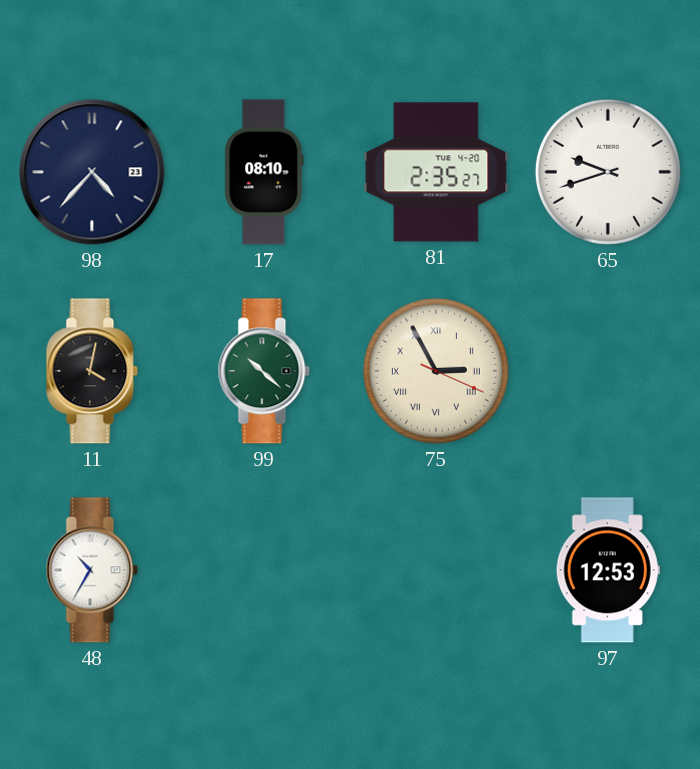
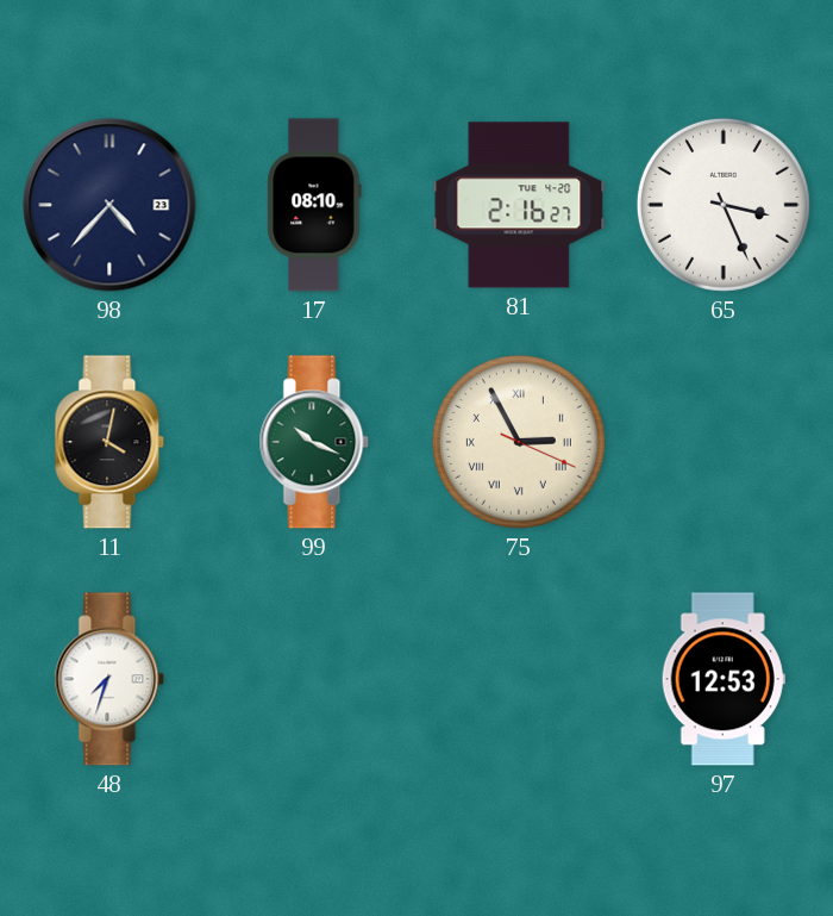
81: 2:35 -> 2:16 (519, 205)
65: 9:42 -> 3:26 (724, 205)
99: 10:22 -> 10:19 (314, 442)
48: 10:35 -> 7:33 (109, 679)
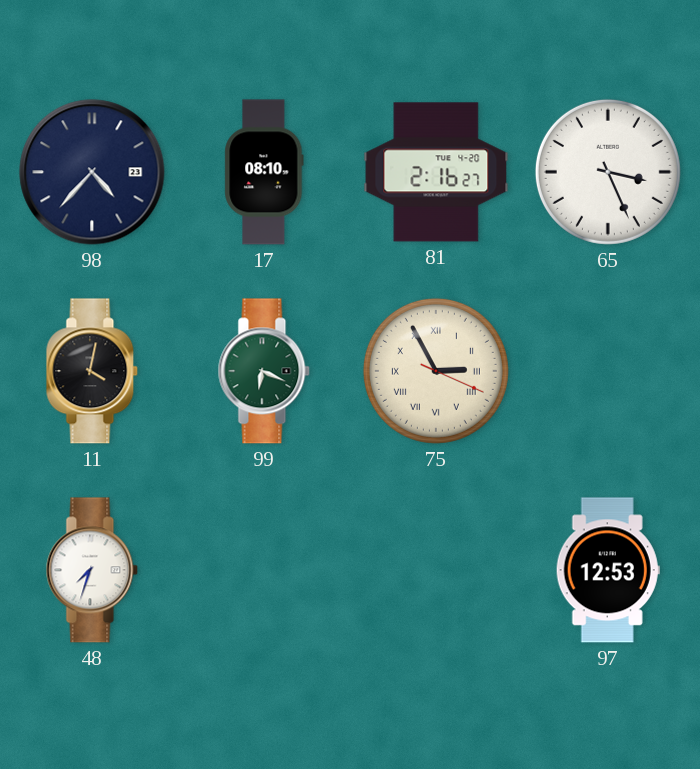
99: 10:19 -> 6:19 (264, 371)
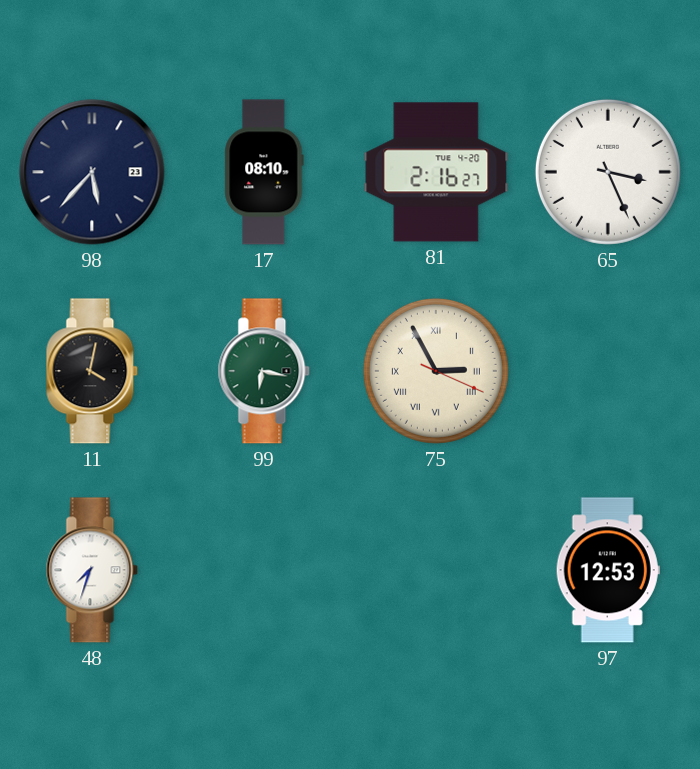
98: 4:37 -> 5:37 (92, 172)
99: 6:19 -> 6:17 (264, 371)
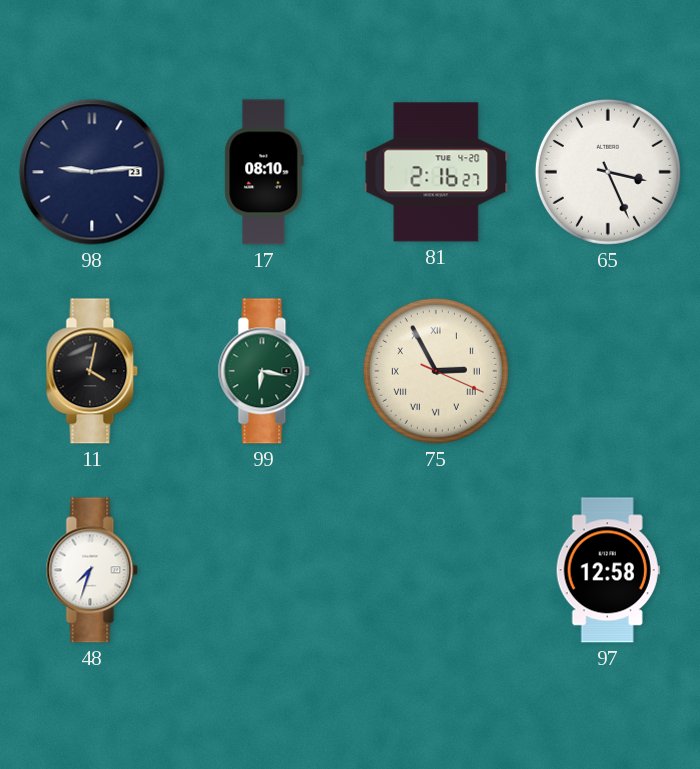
98: 5:37 -> 9:14 (92, 172)
97: 12:53 -> 12:58 (608, 570)
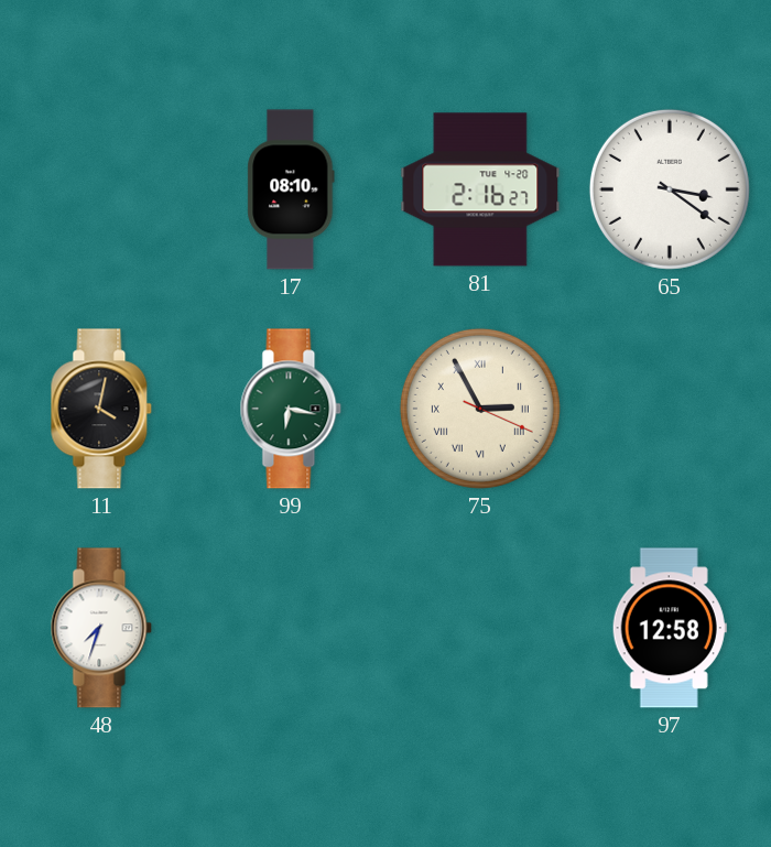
98: 9:14 -> none (92, 172)
65: 3:26 -> 3:21 (670, 189)
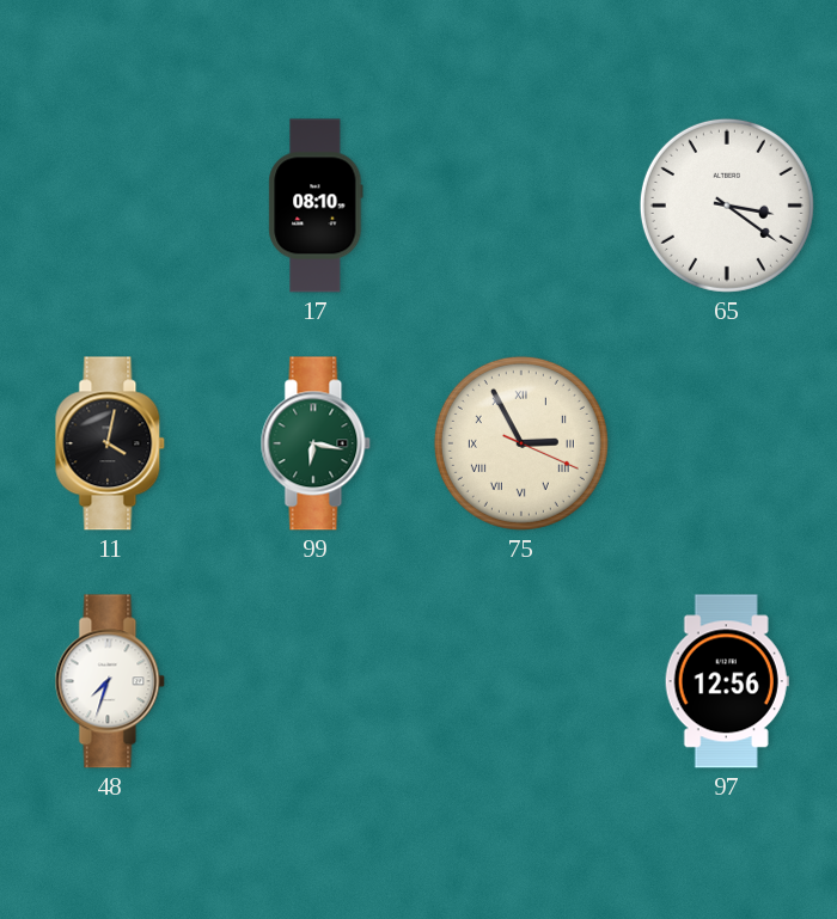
81: 2:16 -> none (480, 189)
97: 12:58 -> 12:56 (727, 681)
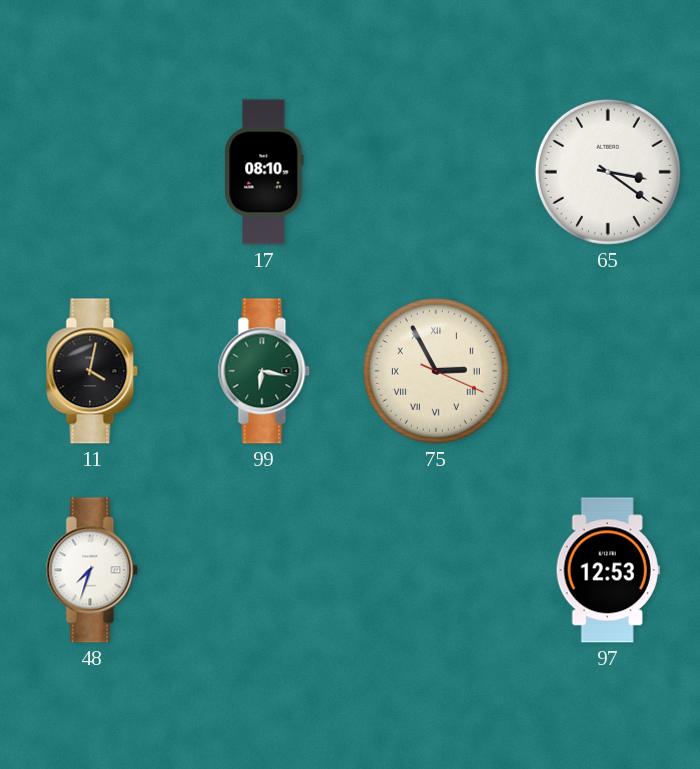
97: 12:56 -> 12:53 (608, 570)
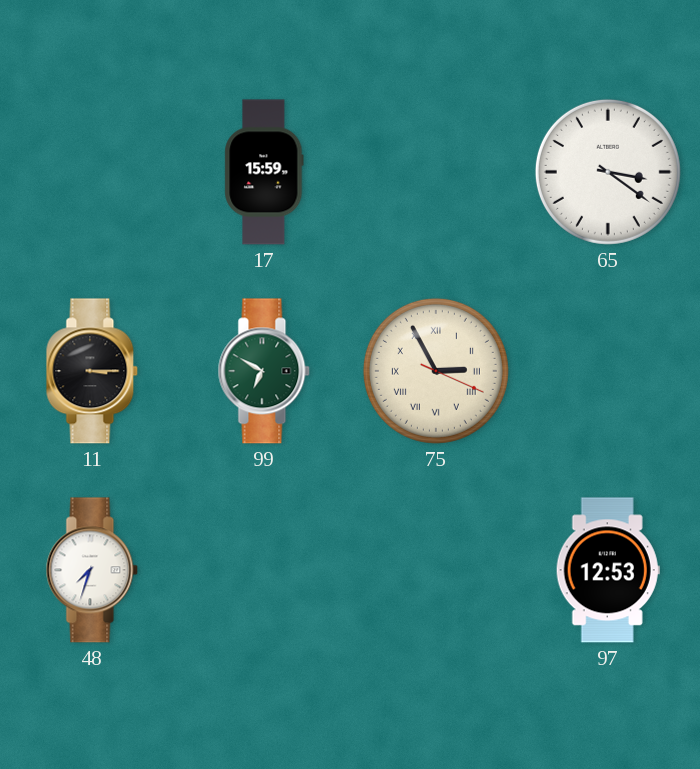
17: 08:10 -> 15:59 (264, 172)
11: 4:02 -> 3:15 (92, 371)
99: 6:17 -> 6:50 (264, 371)
